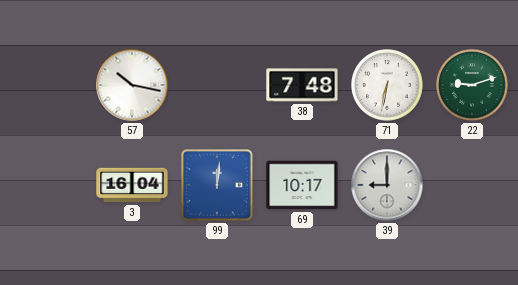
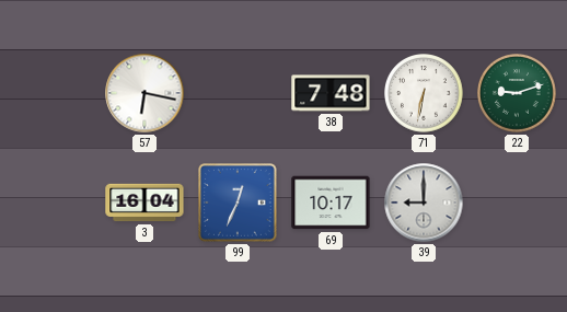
57: 10:17 -> 6:17 (144, 93)
99: 12:01 -> 12:34 (239, 204)
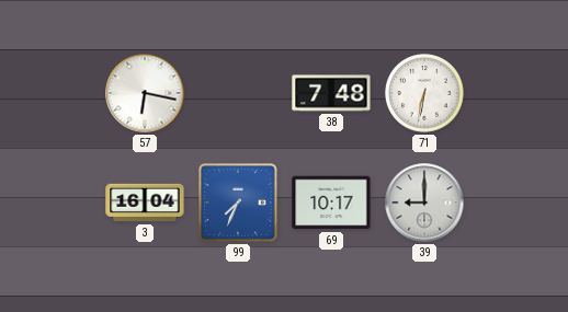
22: 9:12 -> none (517, 93)
99: 12:34 -> 7:34 (239, 204)
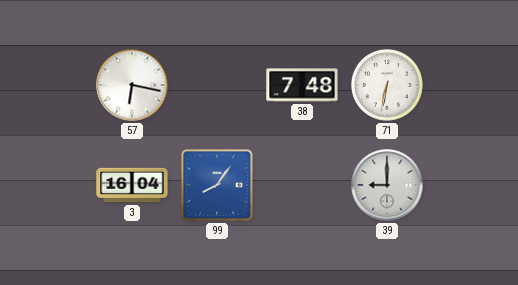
99: 7:34 -> 8:06 (218, 186)
69: 10:17 -> none (331, 203)
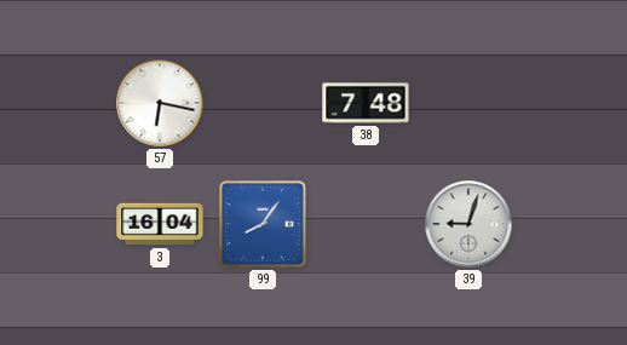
71: 6:32 -> none (387, 85)
39: 9:00 -> 9:03 (468, 224)
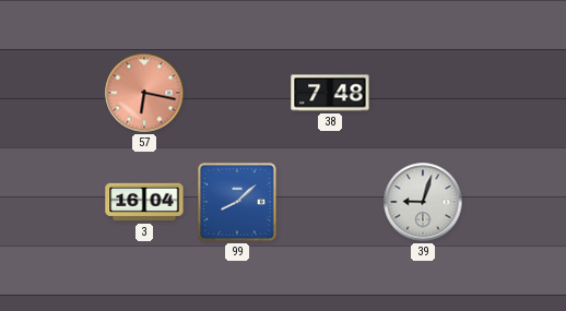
57 dial: white -> salmon (144, 93)
99: 8:06 -> 8:08 (238, 203)
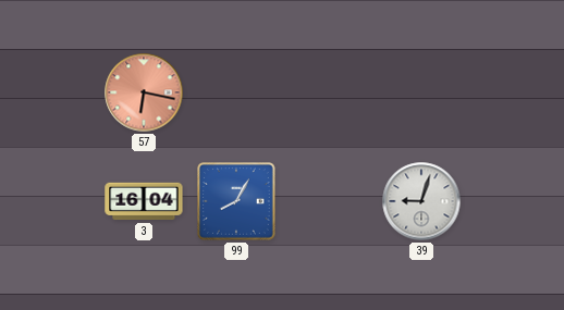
38: 7:48 -> none (330, 93)
99: 8:08 -> 8:05 (237, 202)
